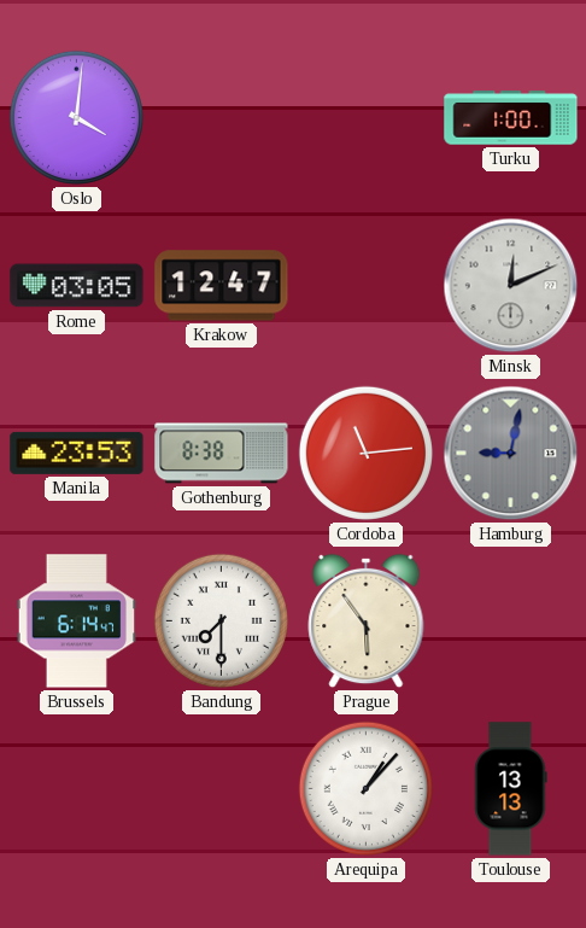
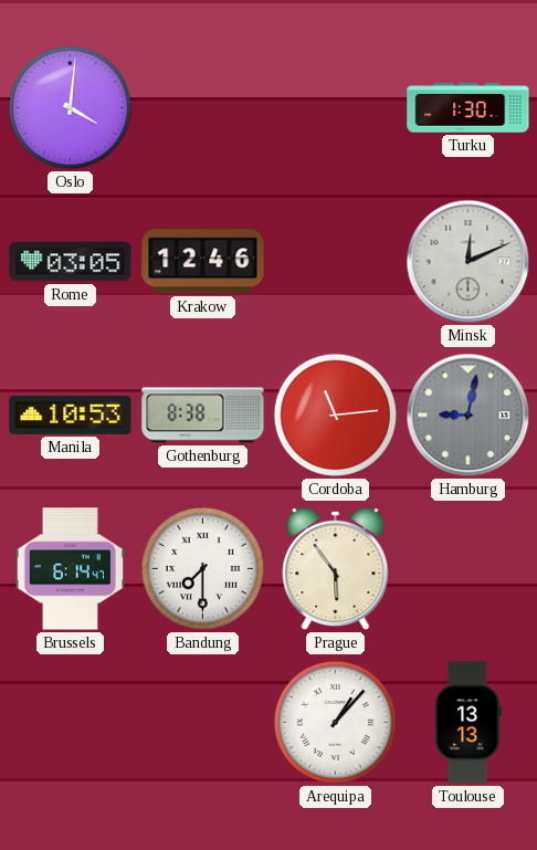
Turku: 1:00 -> 1:30 (468, 108)
Krakow: 12:47 -> 12:46 (203, 262)
Manila: 23:53 -> 10:53 (71, 414)
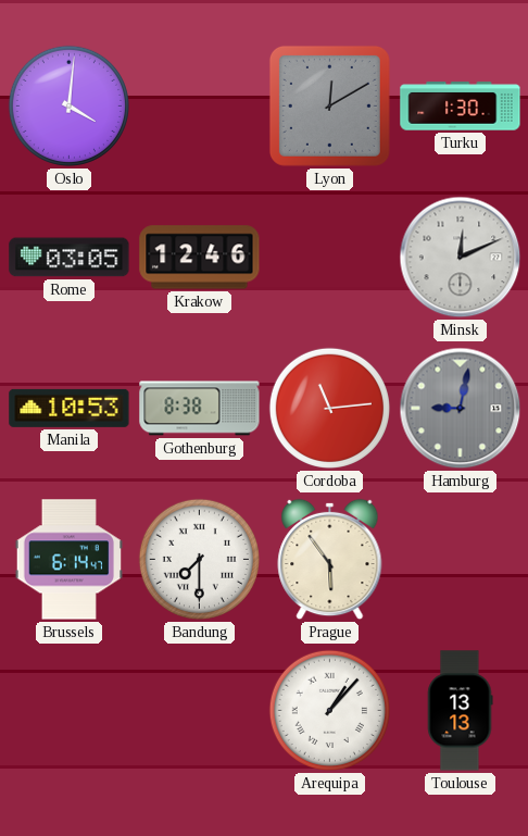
Lyon: none -> 12:10 (329, 105)
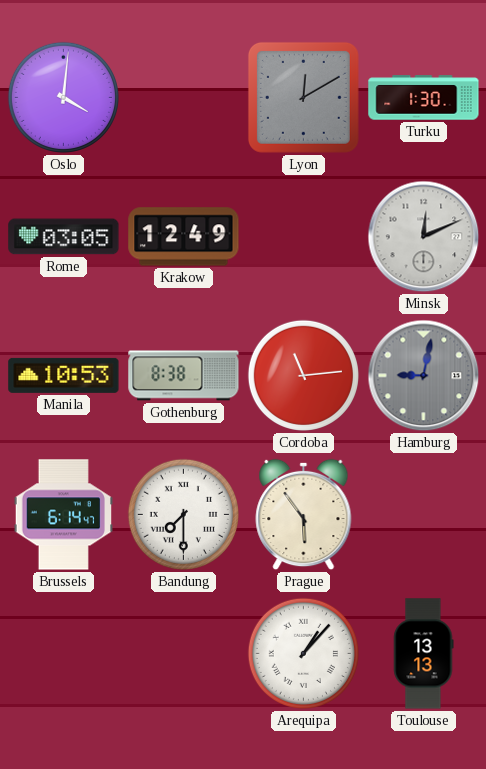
Krakow: 12:46 -> 12:49 (184, 237)
